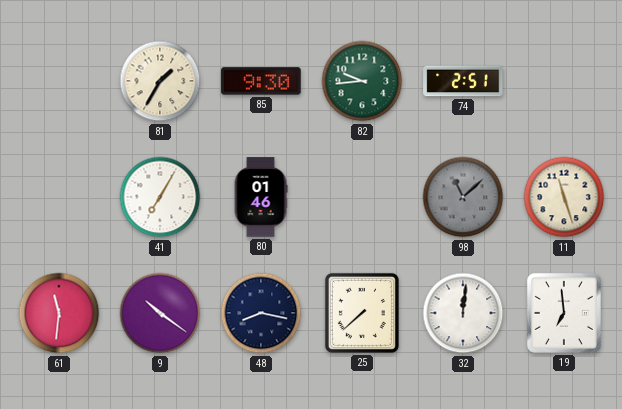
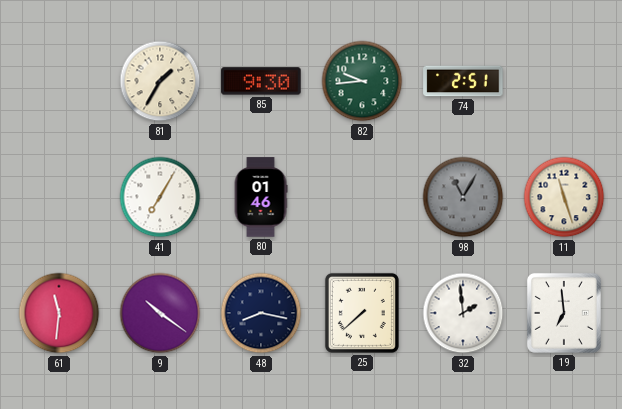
98: 11:08 -> 11:05 (463, 197)
32: 12:01 -> 1:59 (463, 313)
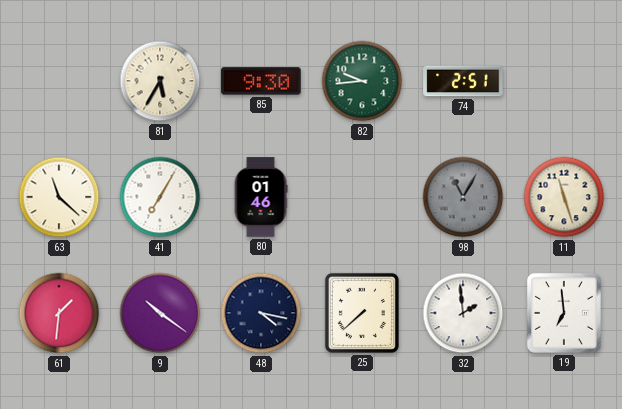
81: 1:35 -> 5:35 (160, 81)
63: none -> 11:22 (59, 197)
61: 11:31 -> 1:31 (59, 313)
48: 8:17 -> 4:17 (261, 313)
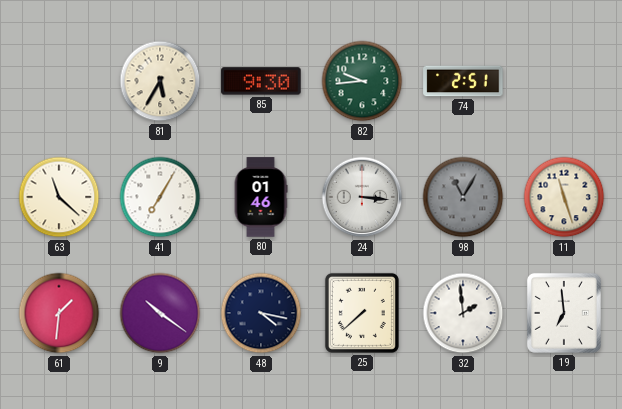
24: none -> 3:16 (362, 197)
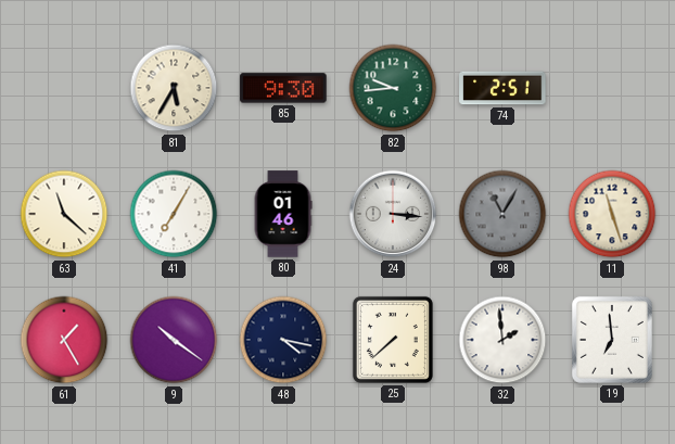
61: 1:31 -> 1:25 (64, 340)
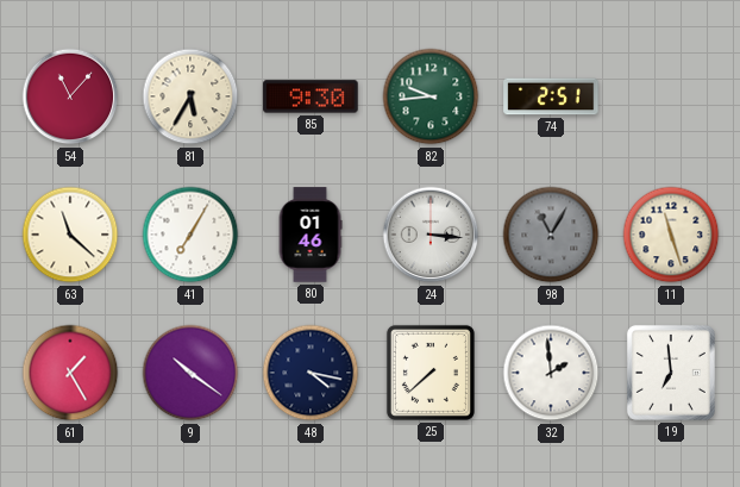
54: none -> 11:07 (70, 96)
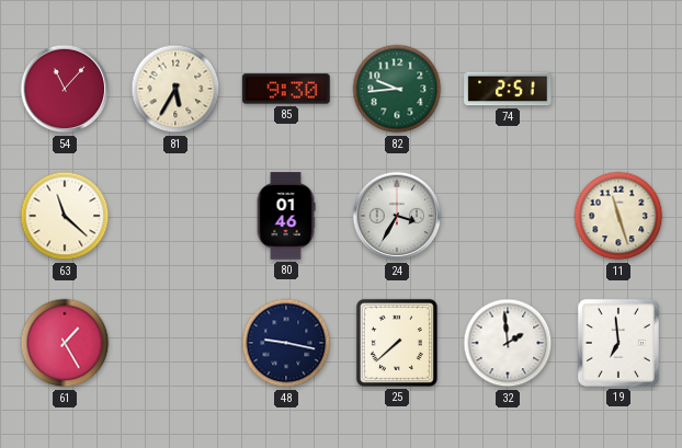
41: 7:05 -> none (190, 235)
24: 3:16 -> 3:35 (397, 216)
98: 11:05 -> none (551, 235)
9: 10:21 -> none (190, 373)
48: 4:17 -> 9:17 (286, 343)
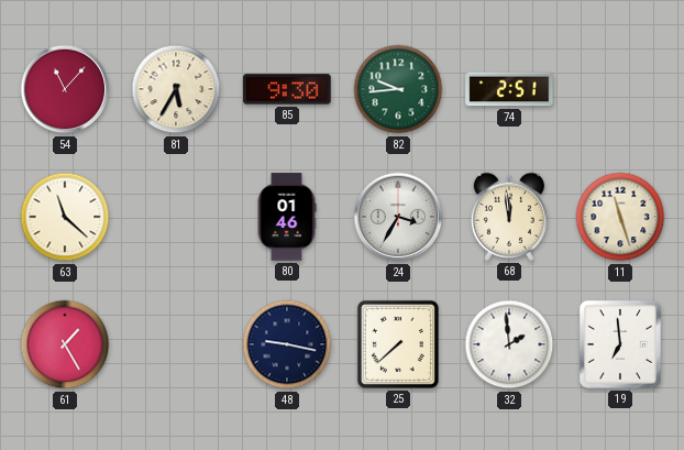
68: none -> 11:59 (508, 217)
